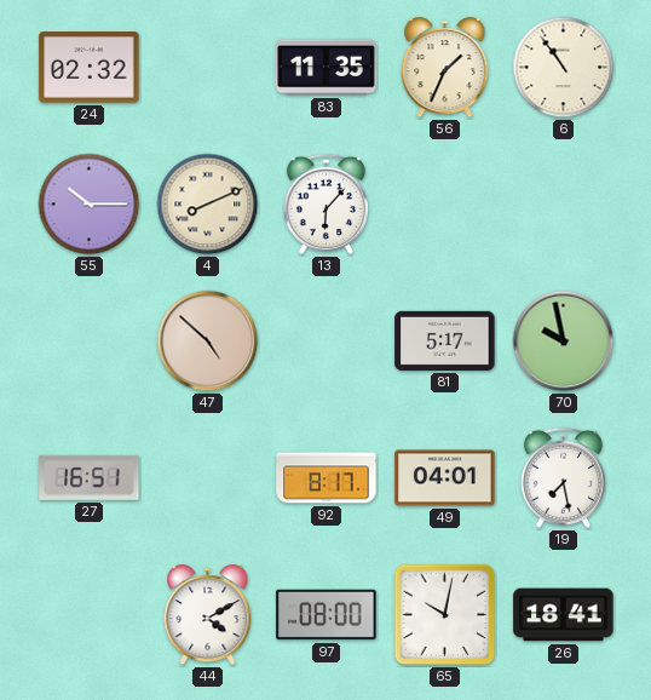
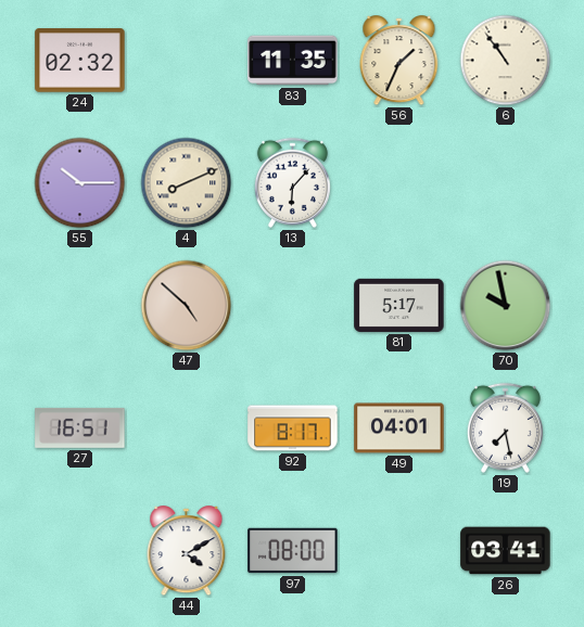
65: 10:02 -> none (445, 615)
26: 18:41 -> 03:41 (506, 551)
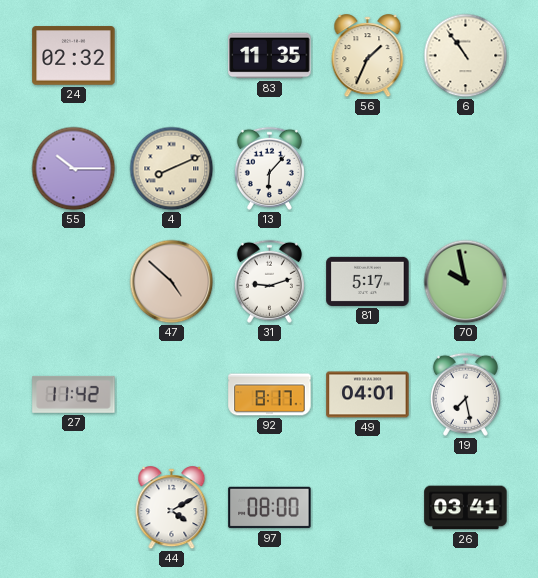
31: none -> 9:12 (269, 281)
27: 16:51 -> 11:42 (74, 394)
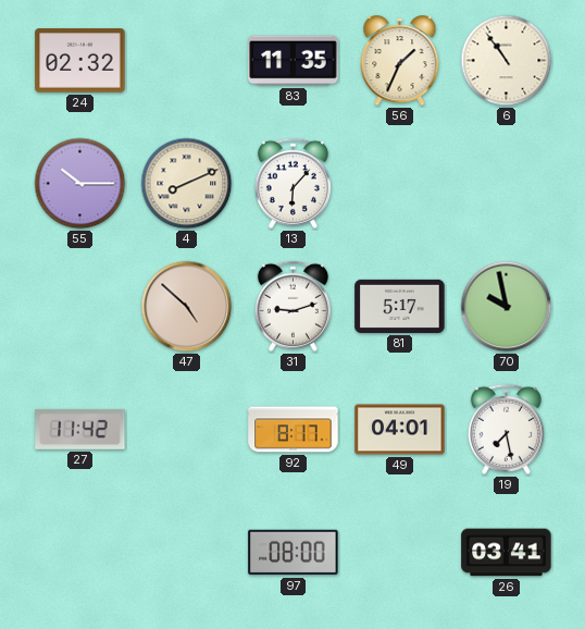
44: 4:10 -> none (172, 508)
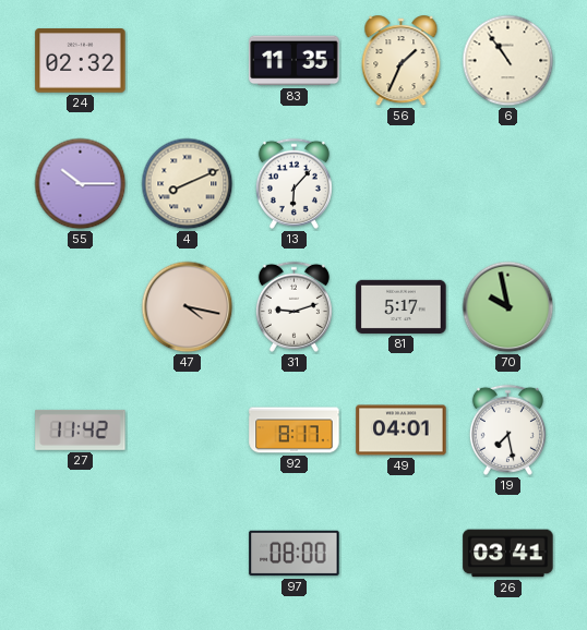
47: 4:52 -> 4:17 (188, 307)
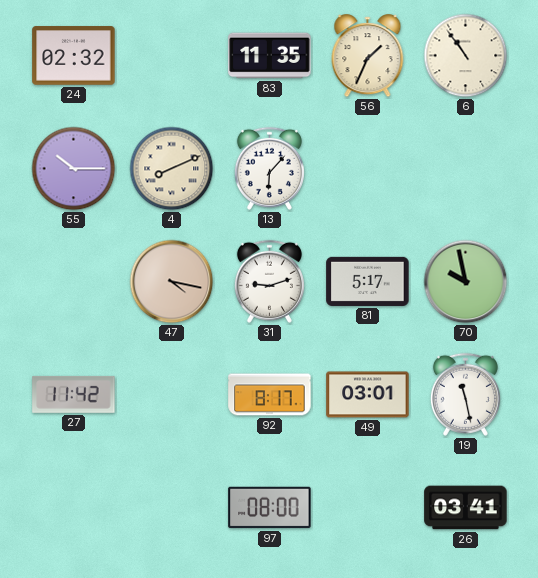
49: 04:01 -> 03:01 (368, 395)
19: 7:28 -> 11:28 (465, 394)
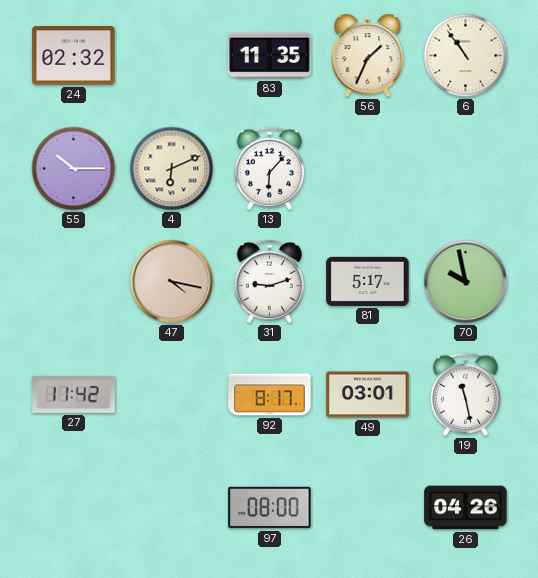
4: 8:11 -> 6:11 (172, 169)
26: 03:41 -> 04:26 (466, 508)
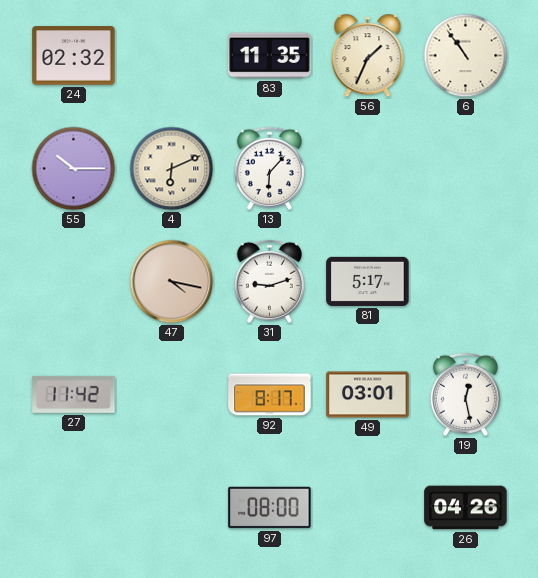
70: 9:58 -> none (466, 282)
19: 11:28 -> 12:28 (465, 394)
